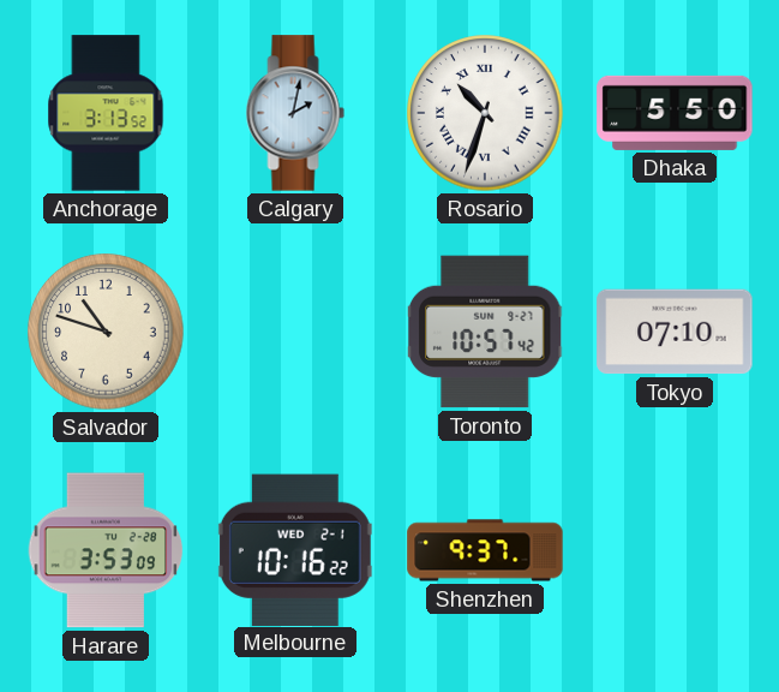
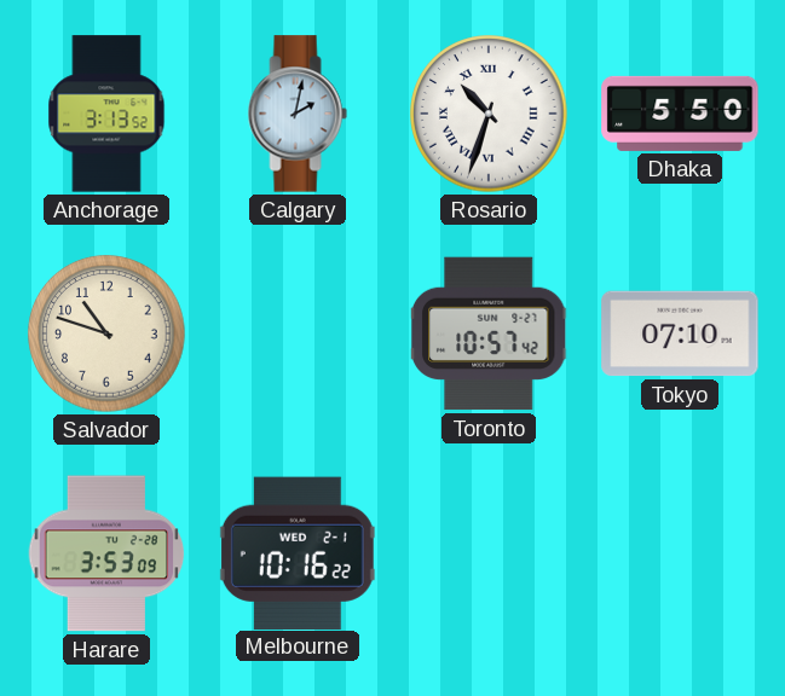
Shenzhen: 9:37 -> none (485, 550)
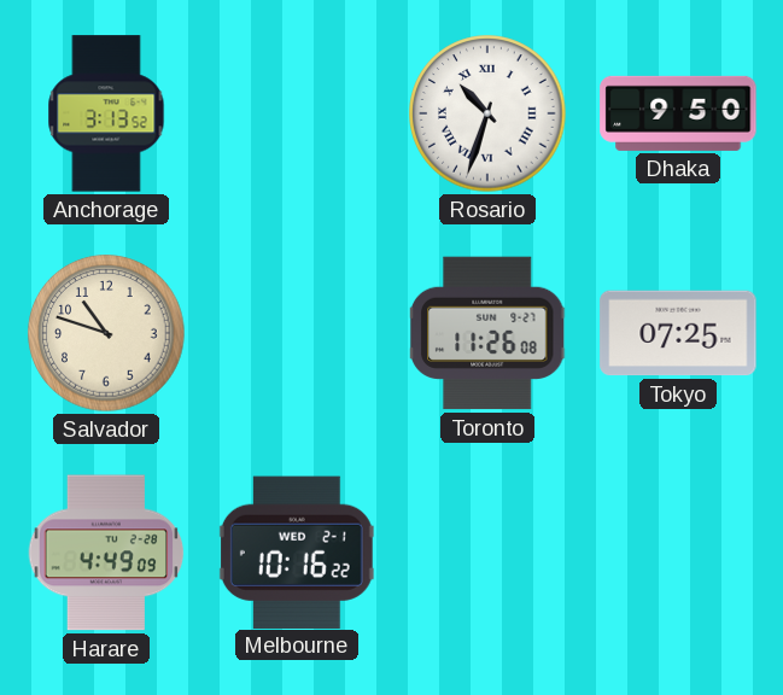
Calgary: 2:02 -> none (298, 114)
Dhaka: 5:50 -> 9:50 (678, 113)
Toronto: 10:57 -> 11:26 (487, 333)
Tokyo: 07:10 -> 07:25 (678, 333)
Harare: 3:53 -> 4:49 (106, 553)
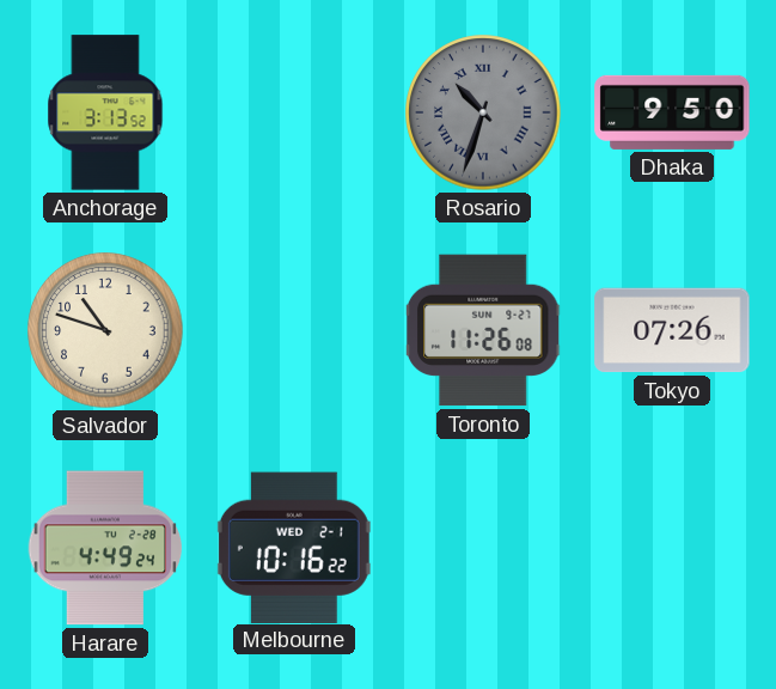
Rosario dial: white -> grey (483, 112)
Tokyo: 07:25 -> 07:26 (672, 330)
Harare: 4:49:09 -> 4:49:24 (105, 548)
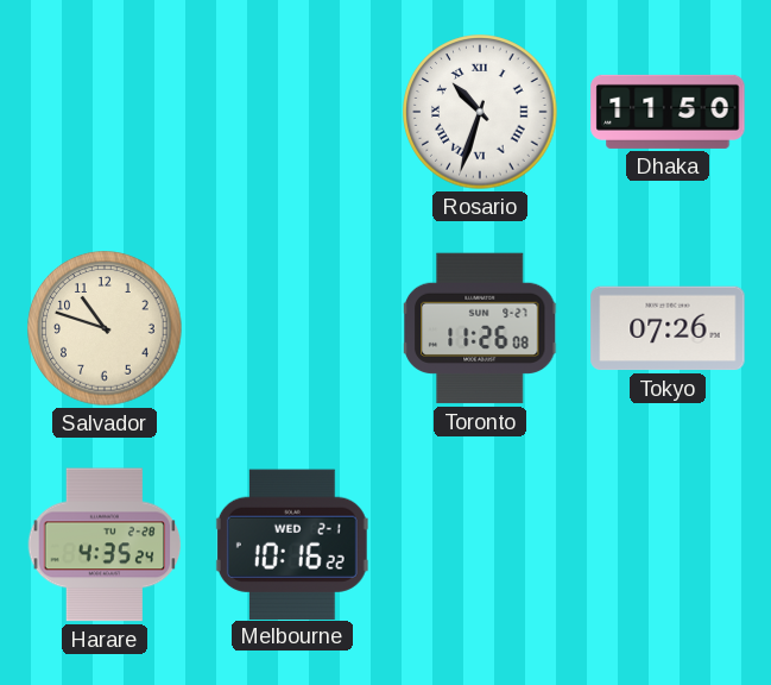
Anchorage: 3:13 -> none (105, 112)
Rosario dial: grey -> white (480, 112)
Dhaka: 9:50 -> 11:50 (668, 112)
Harare: 4:49 -> 4:35 (105, 545)
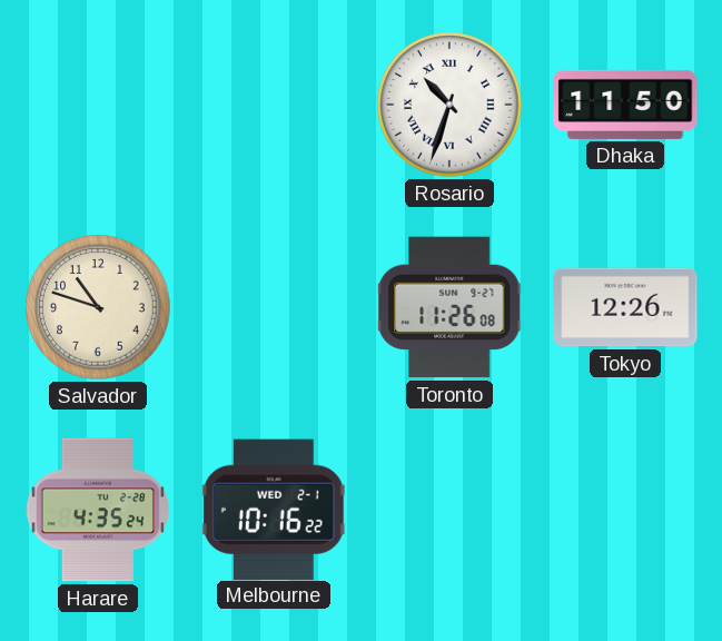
Tokyo: 07:26 -> 12:26 (625, 307)
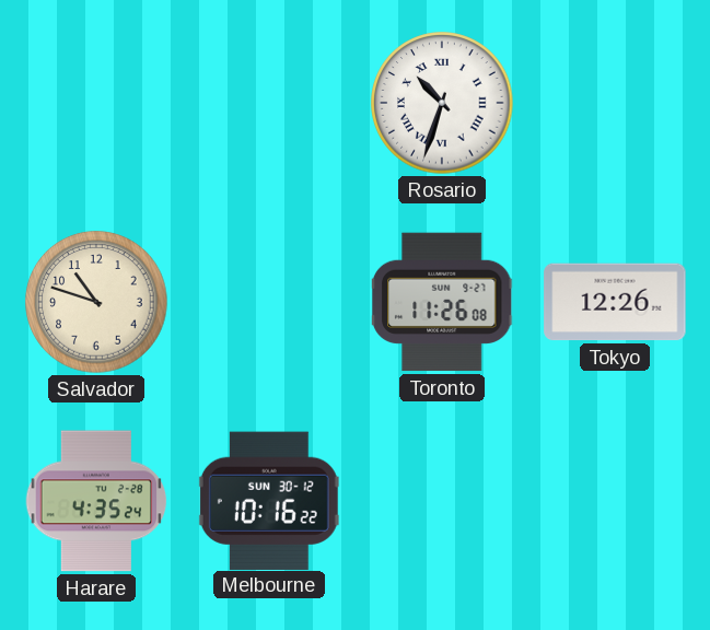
Dhaka: 11:50 -> none (625, 105)
Melbourne date: WED 2-1 -> SUN 30-12 (269, 500)
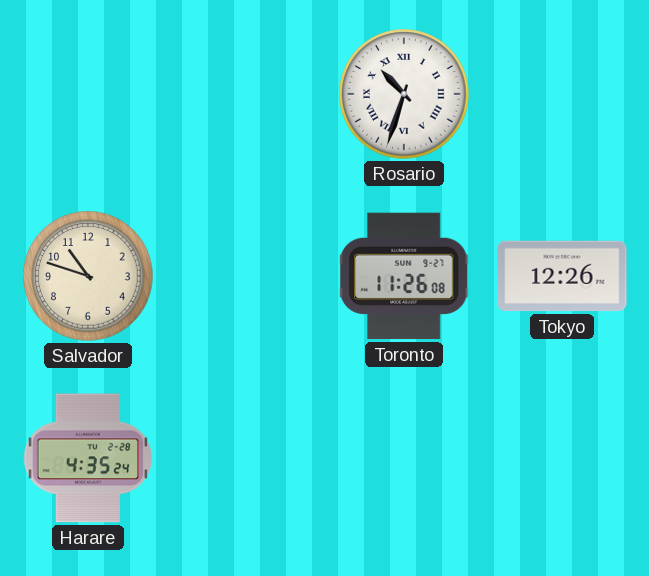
Melbourne: 10:16 -> none (269, 500)
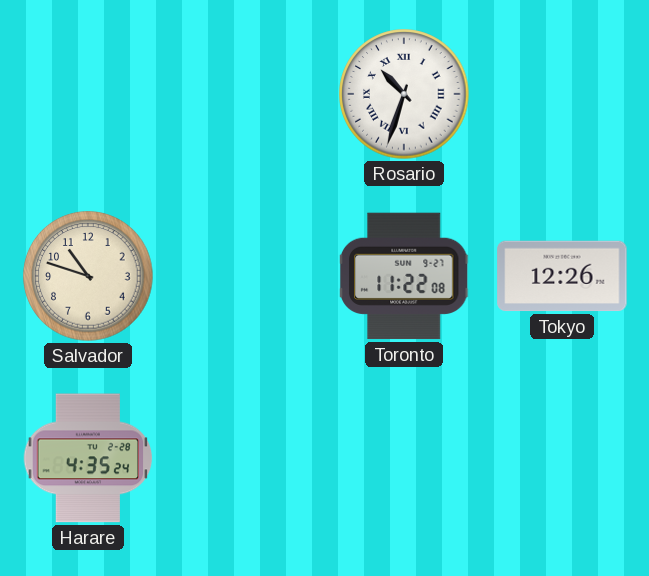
Toronto: 11:26 -> 11:22 (404, 276)
